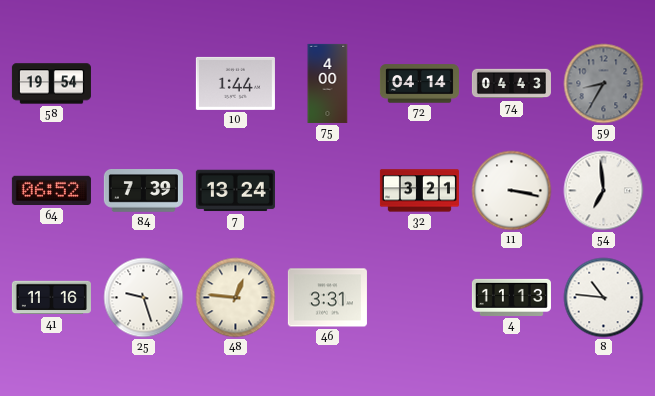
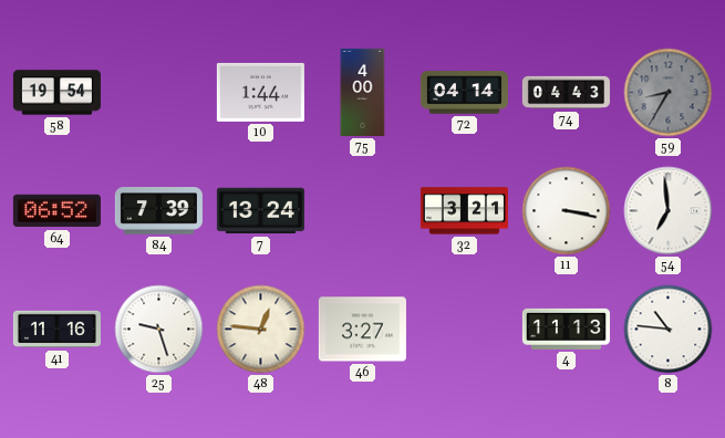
46: 3:31 -> 3:27 (362, 330)
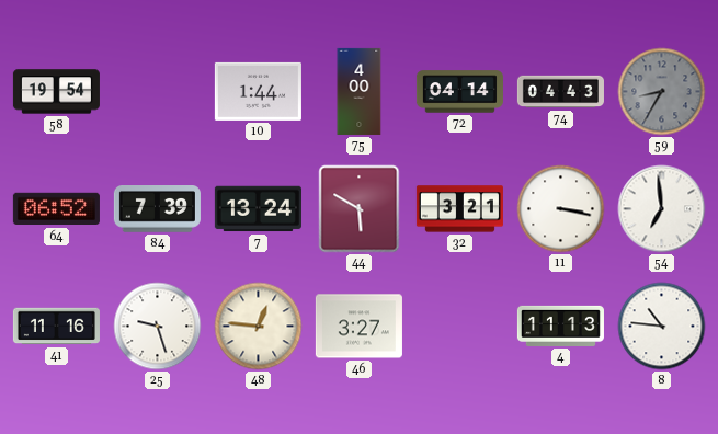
44: none -> 5:50 (360, 209)
